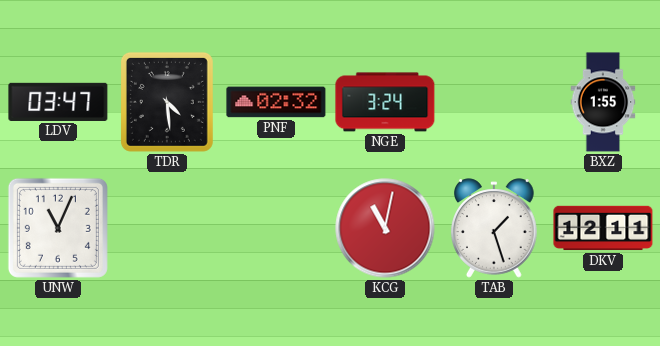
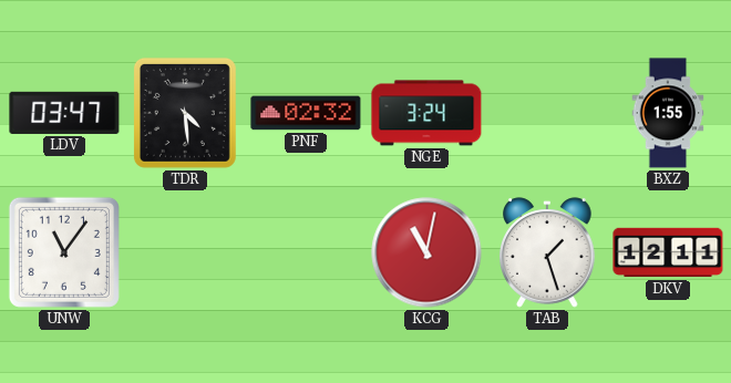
UNW: 11:04 -> 11:06 (64, 252)
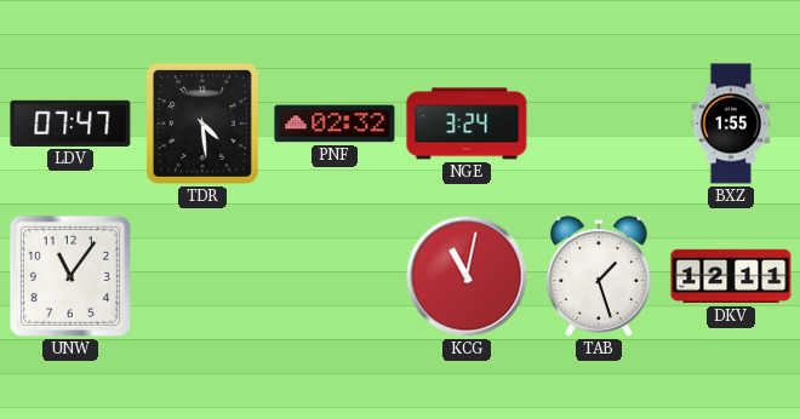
LDV: 03:47 -> 07:47 (70, 124)
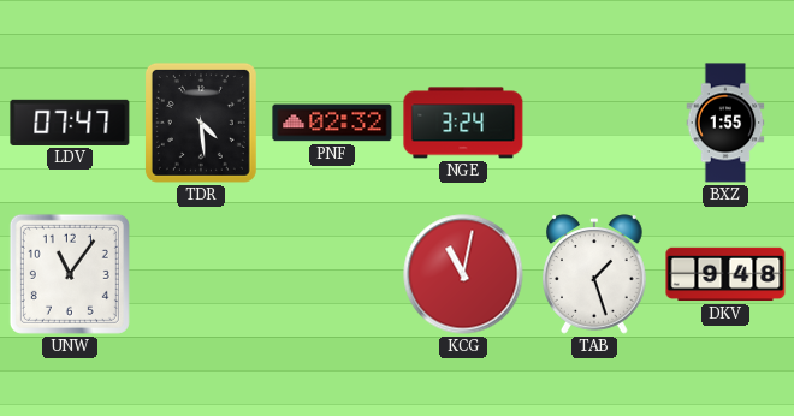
DKV: 12:11 -> 9:48 (725, 274)
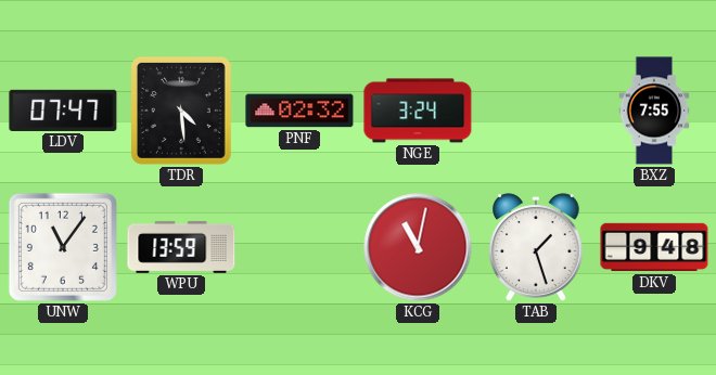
BXZ: 1:55 -> 7:55 (654, 111)
WPU: none -> 13:59 (181, 247)
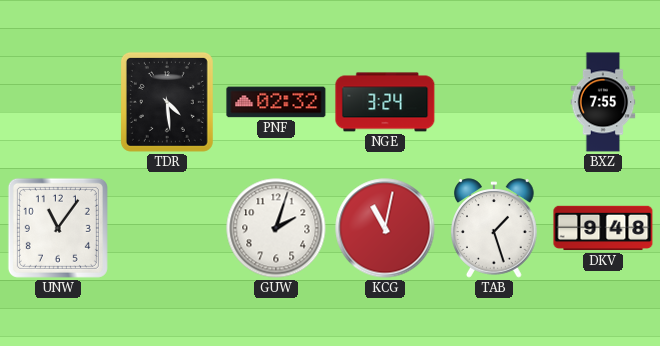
LDV: 07:47 -> none (63, 111)
WPU: 13:59 -> none (181, 247)
GUW: none -> 2:03 (276, 228)
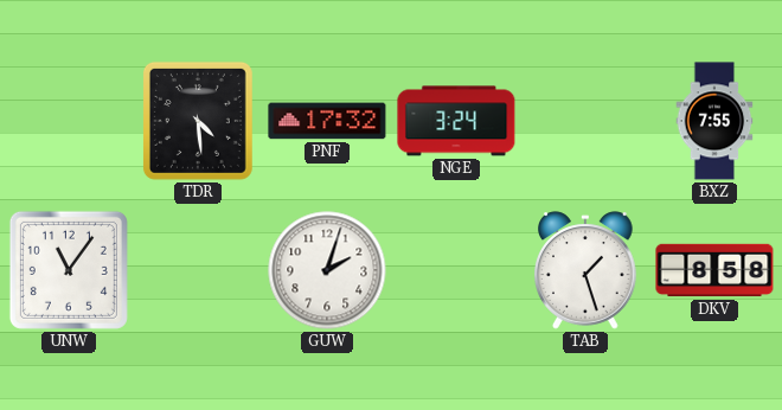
PNF: 02:32 -> 17:32 (327, 121)
KCG: 11:02 -> none (385, 228)
DKV: 9:48 -> 8:58 (714, 270)
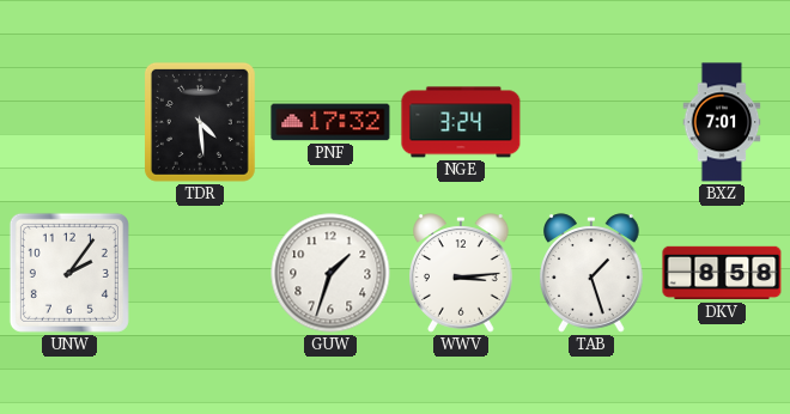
BXZ: 7:55 -> 7:01 (722, 122)
UNW: 11:06 -> 2:06 (69, 273)
GUW: 2:03 -> 1:33 (330, 273)
WWV: none -> 3:14 (462, 273)
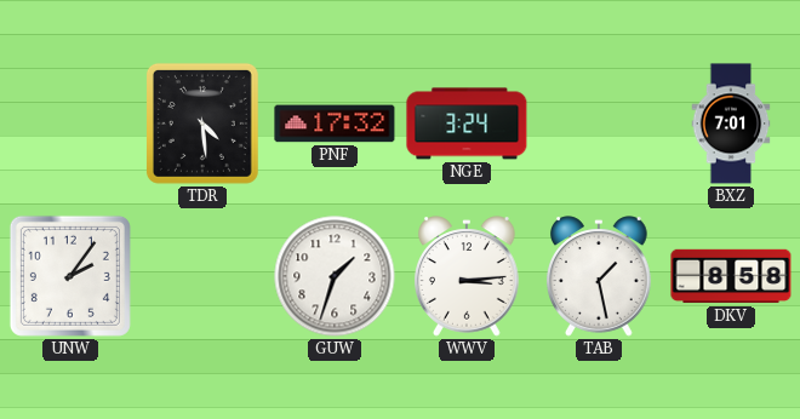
TAB: 1:27 -> 1:28 (600, 276)
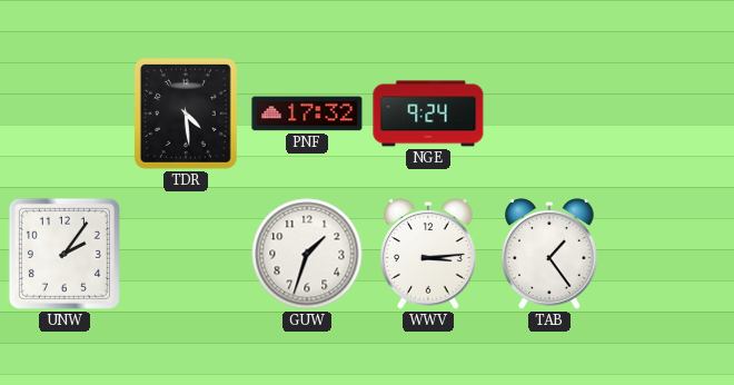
NGE: 3:24 -> 9:24 (428, 113)
BXZ: 7:01 -> none (731, 124)
TAB: 1:28 -> 1:24 (550, 254)
DKV: 8:58 -> none (731, 276)
